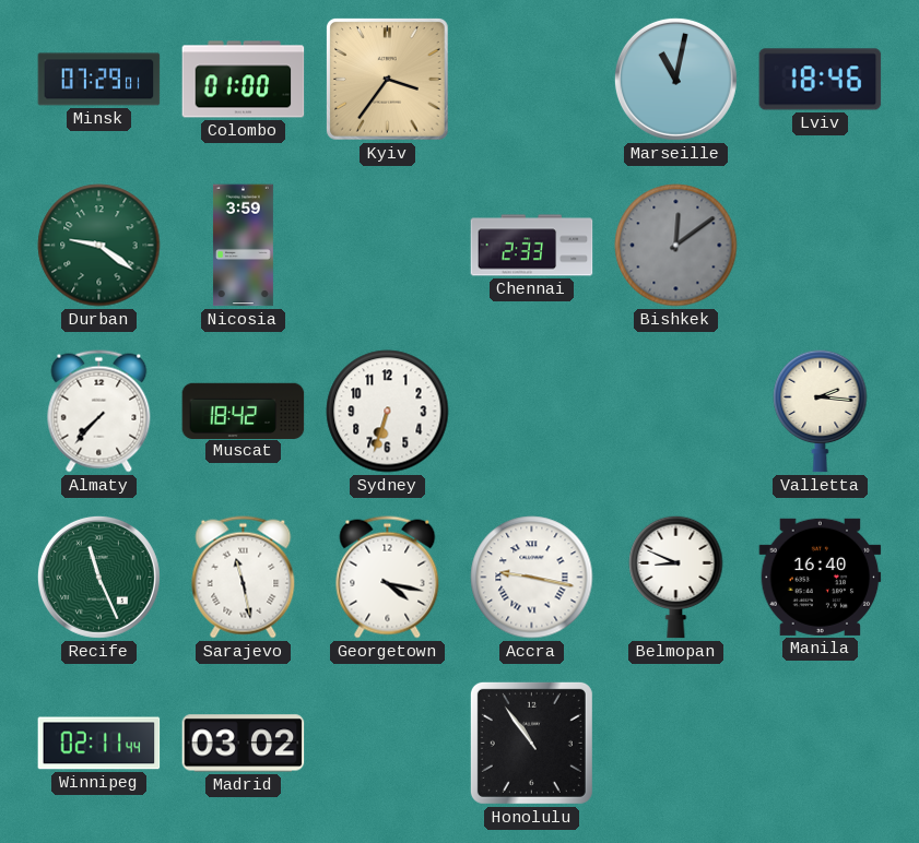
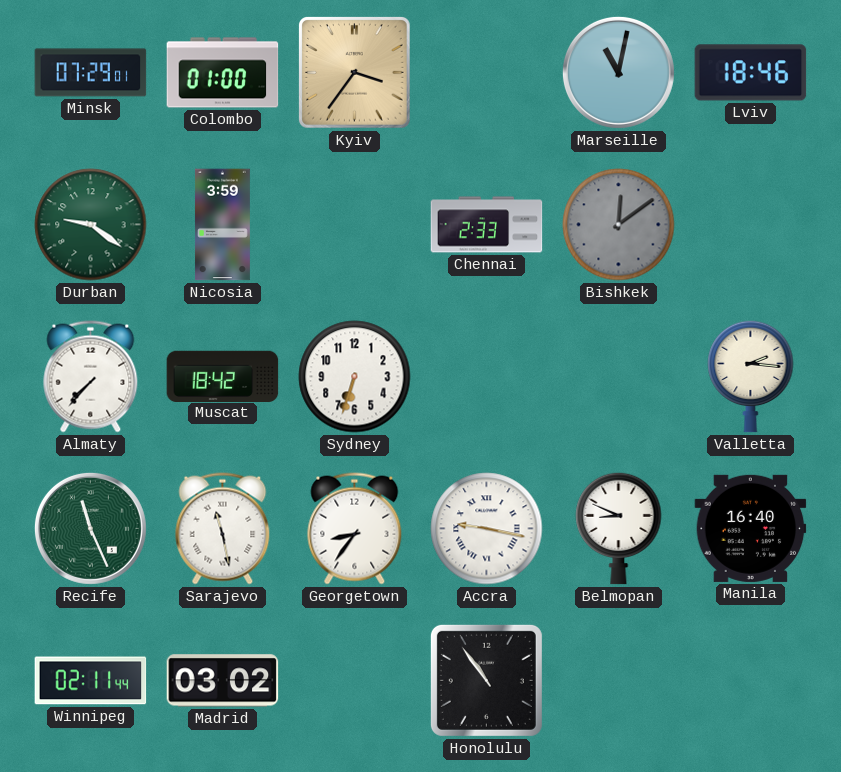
Georgetown: 4:17 -> 8:36 (355, 529)
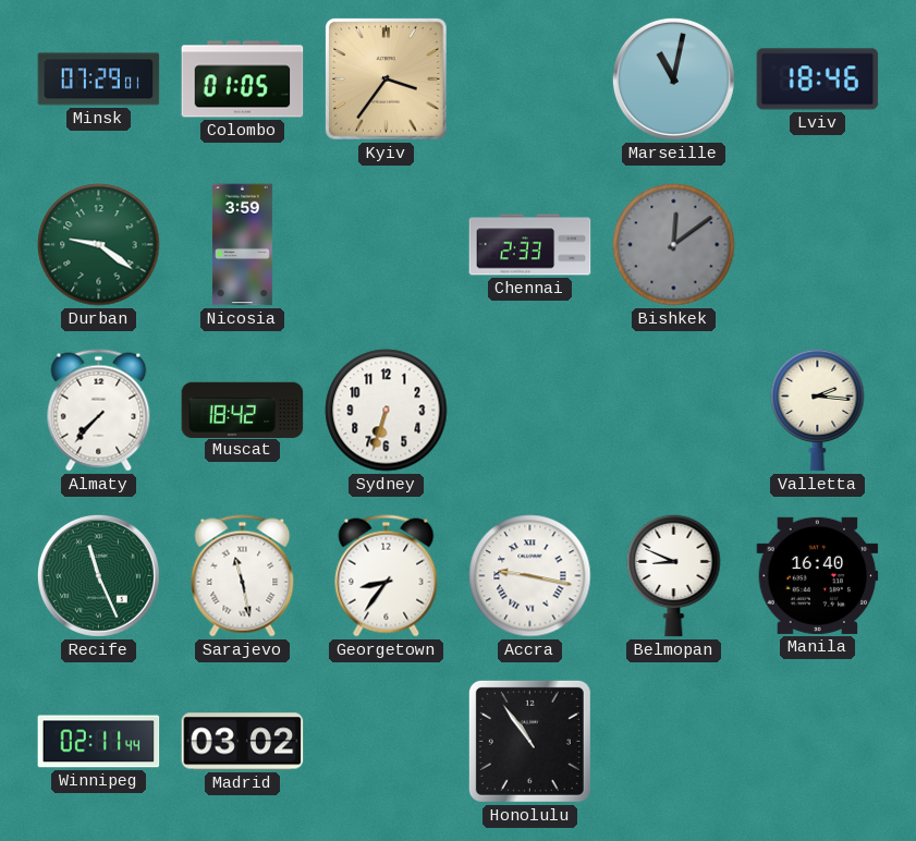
Colombo: 01:00 -> 01:05 (243, 80)
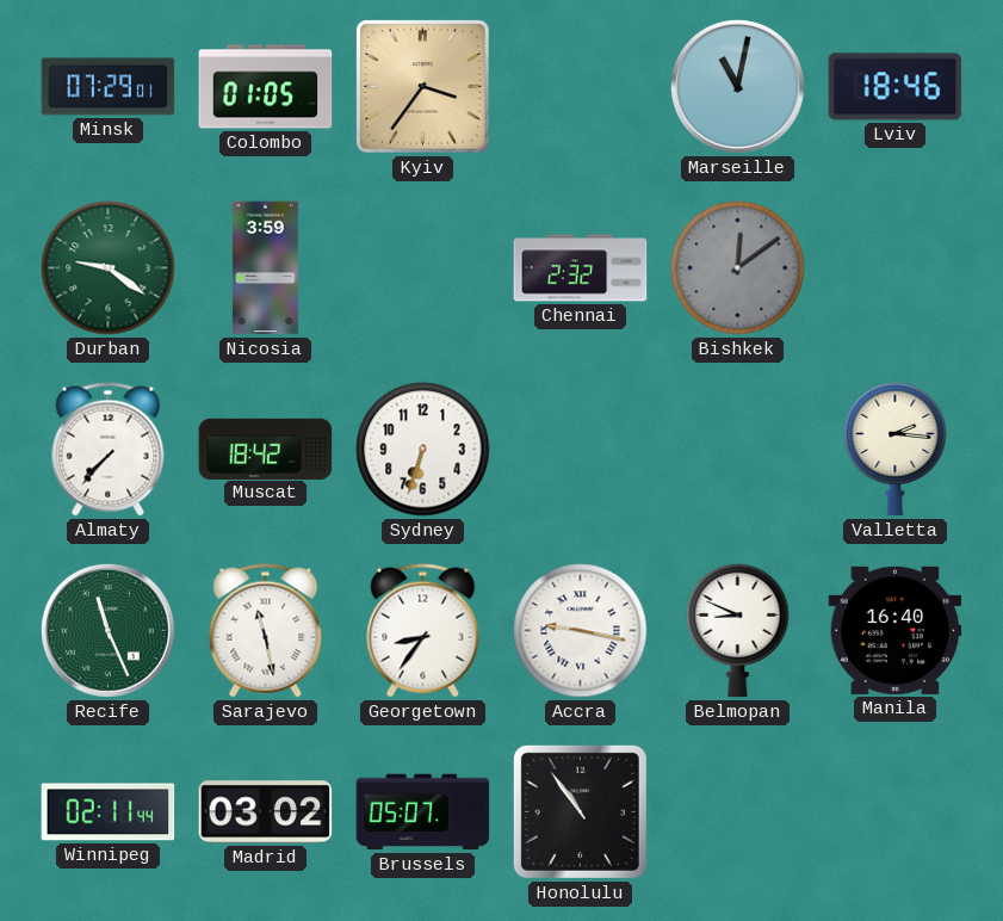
Chennai: 2:33 -> 2:32 (581, 268)
Brussels: none -> 05:07 (423, 812)
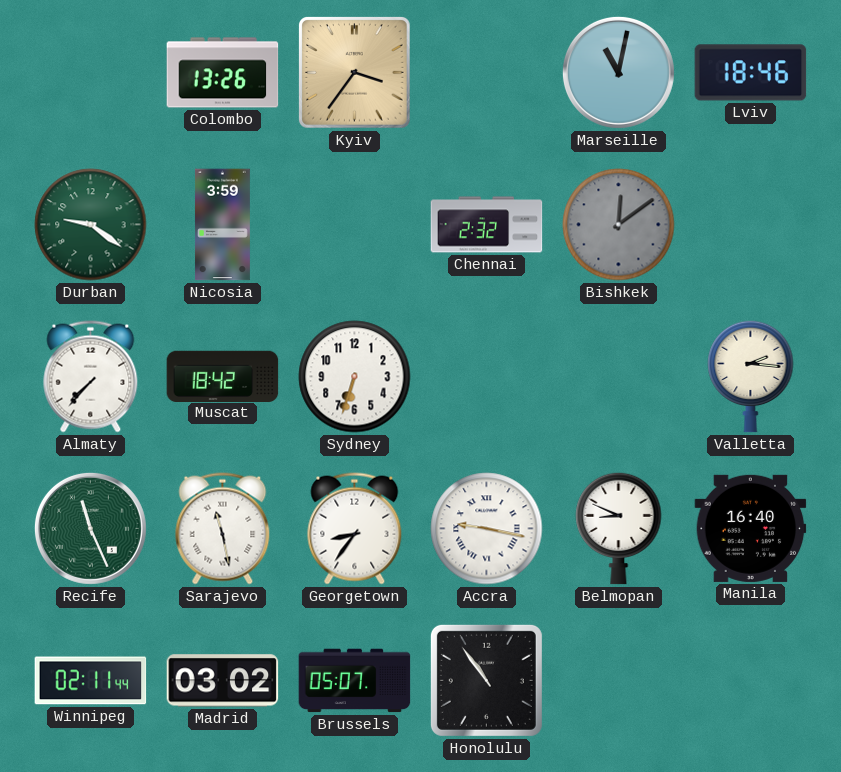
Minsk: 07:29 -> none (109, 87)
Colombo: 01:05 -> 13:26 (223, 73)
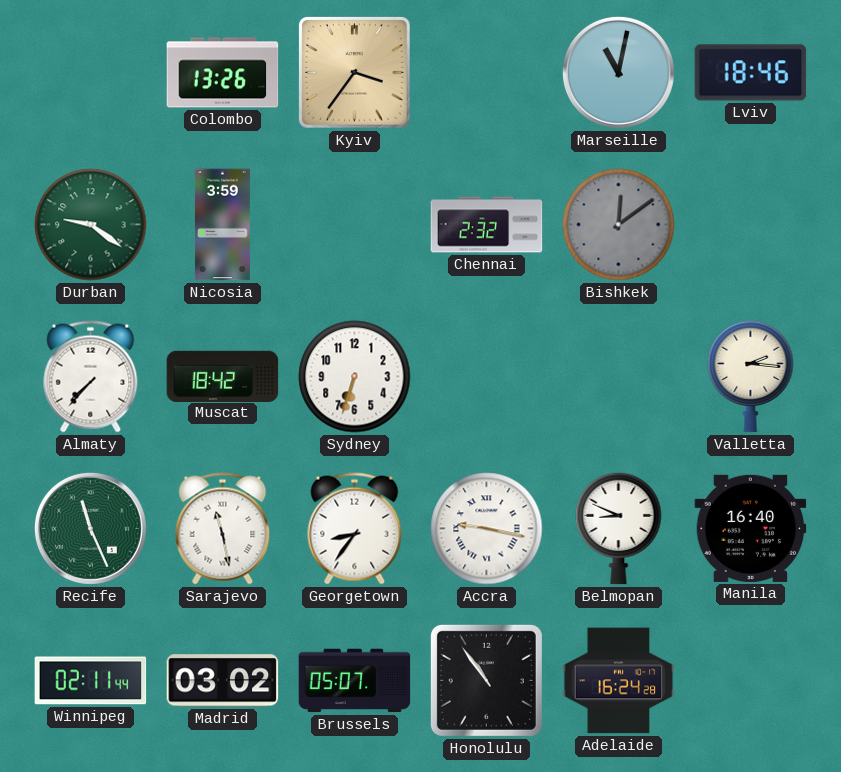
Adelaide: none -> 16:24 (619, 681)
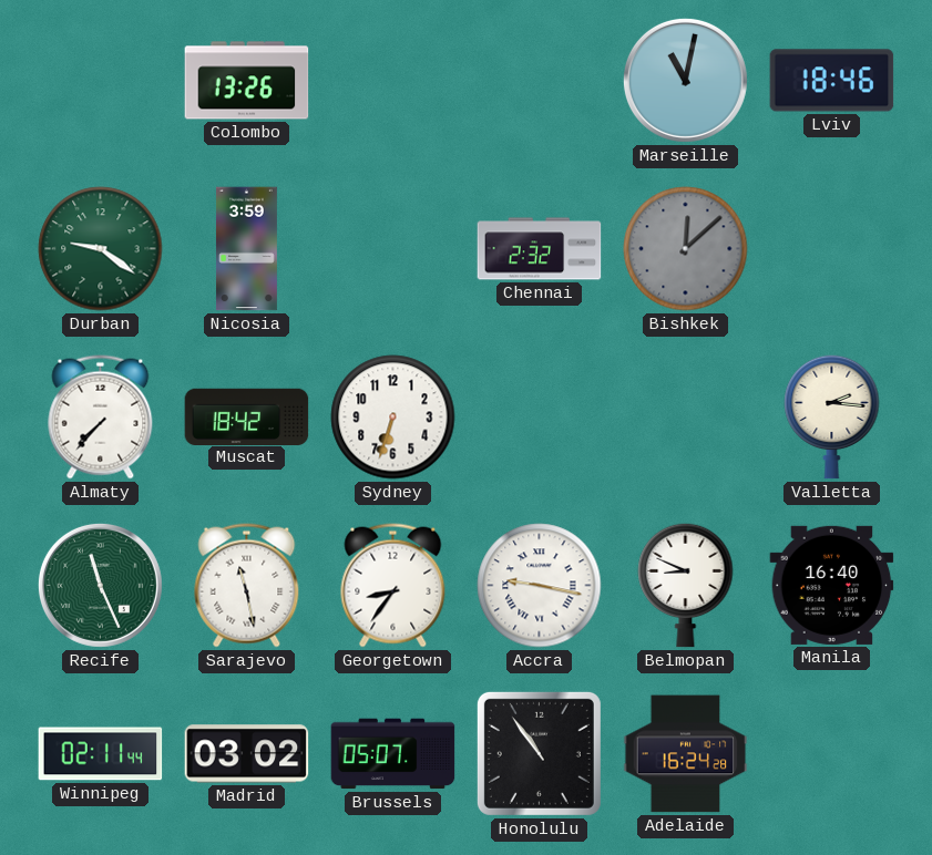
Kyiv: 3:36 -> none (355, 73)
Bishkek: 12:09 -> 12:08 (686, 249)
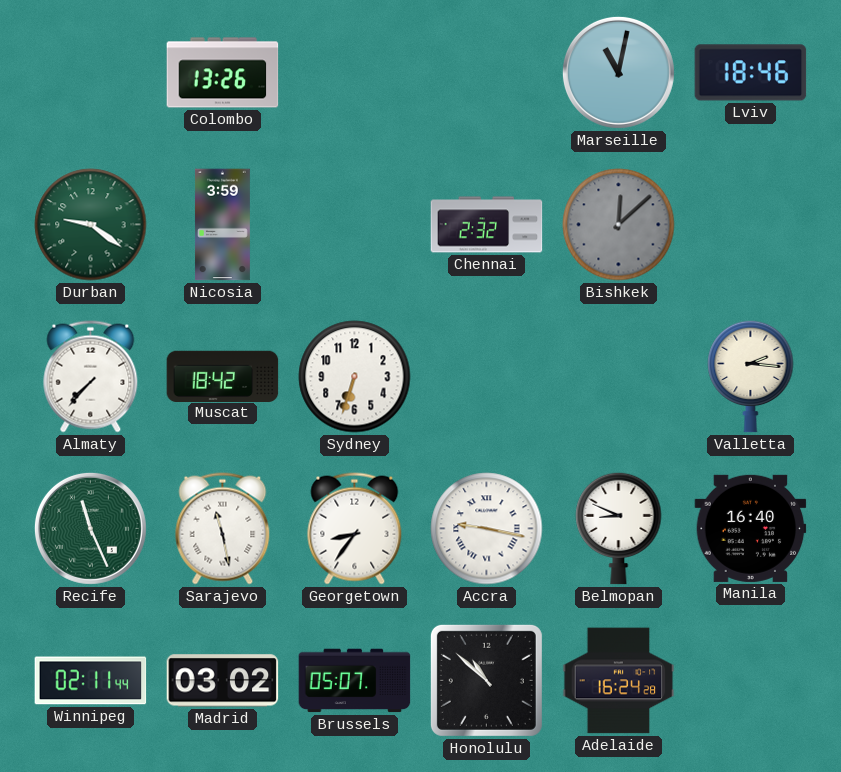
Honolulu: 10:54 -> 10:52 (486, 680)
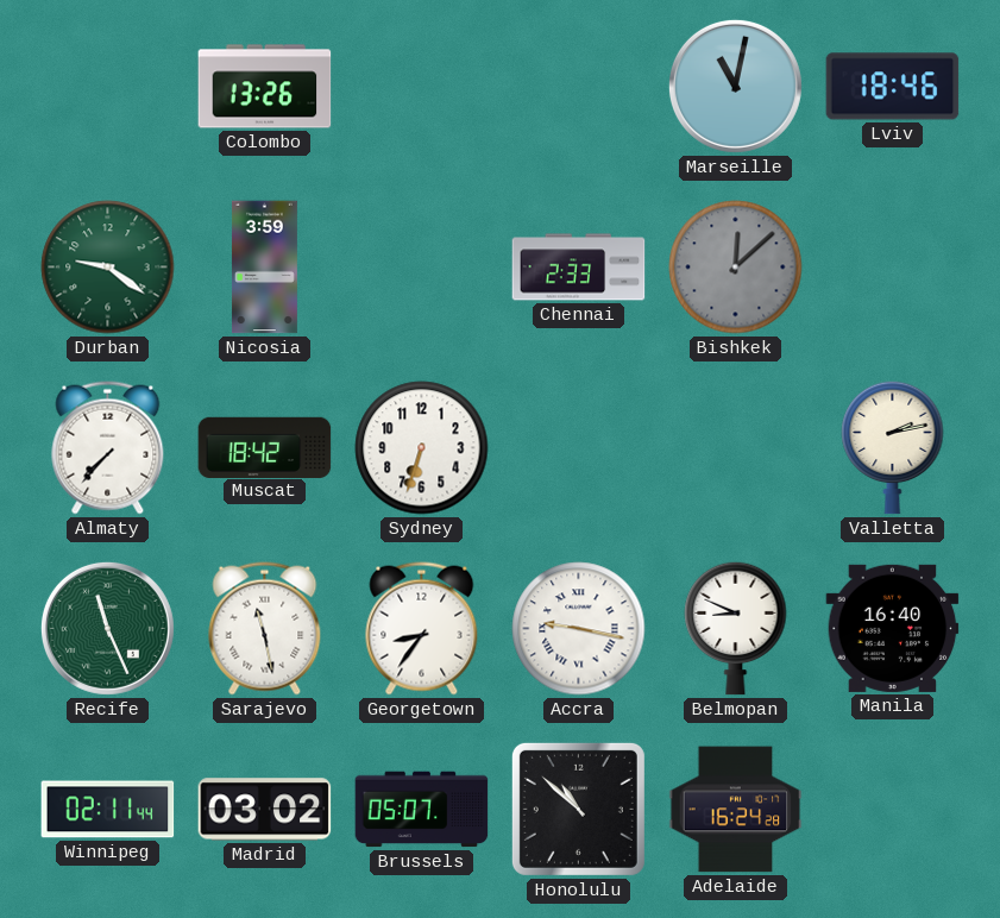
Chennai: 2:32 -> 2:33 (579, 268)
Valletta: 2:16 -> 2:13 (893, 447)
